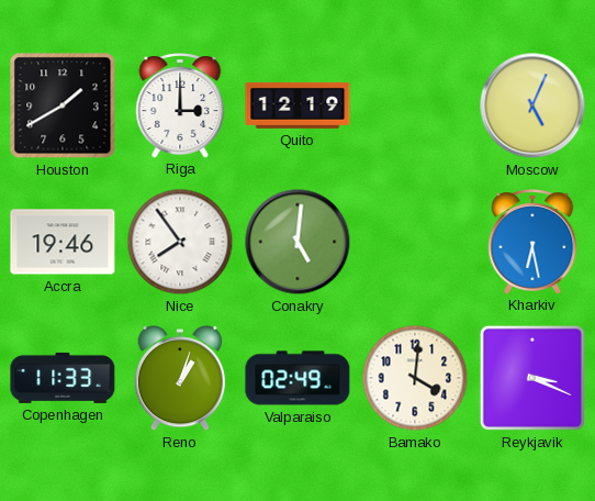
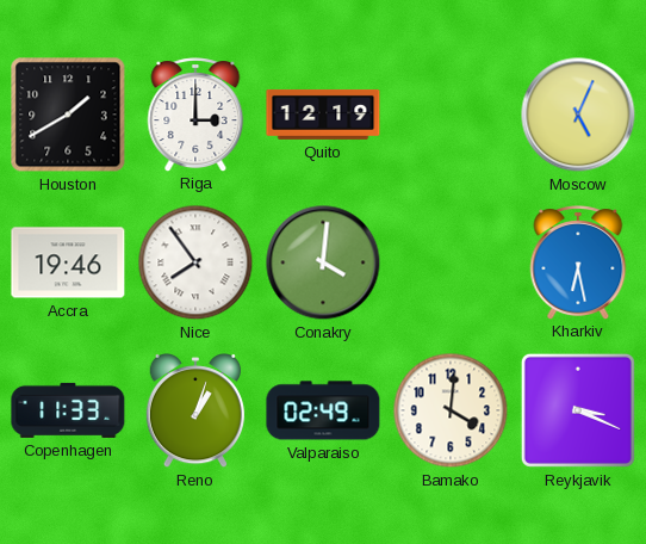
Conakry: 5:01 -> 4:01 (323, 262)
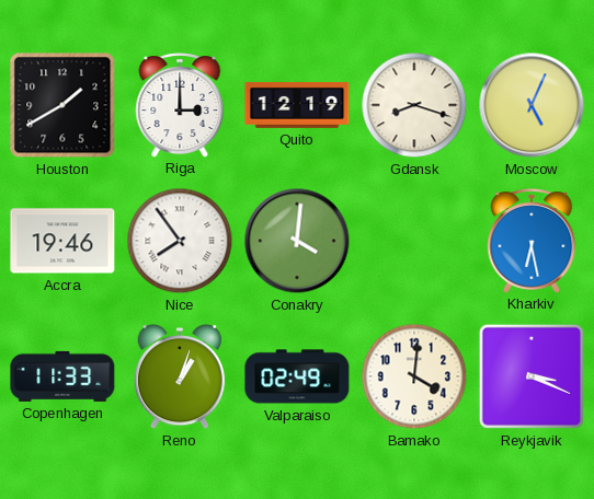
Gdansk: none -> 8:18 (414, 105)
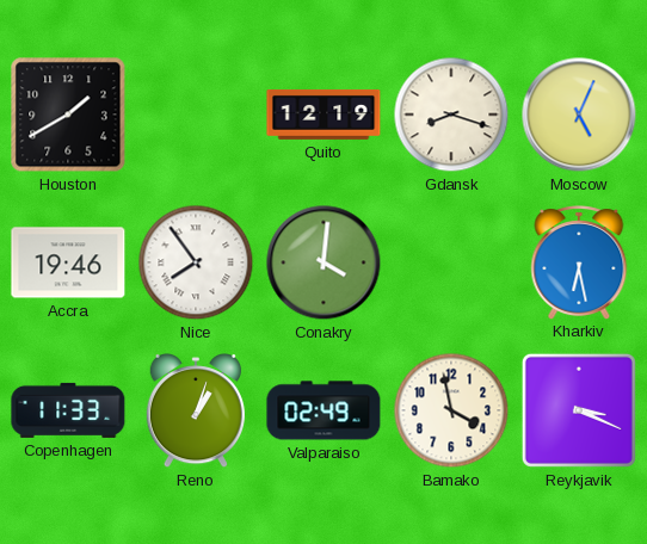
Riga: 3:00 -> none (180, 105)
Bamako: 4:01 -> 3:58 (451, 410)
